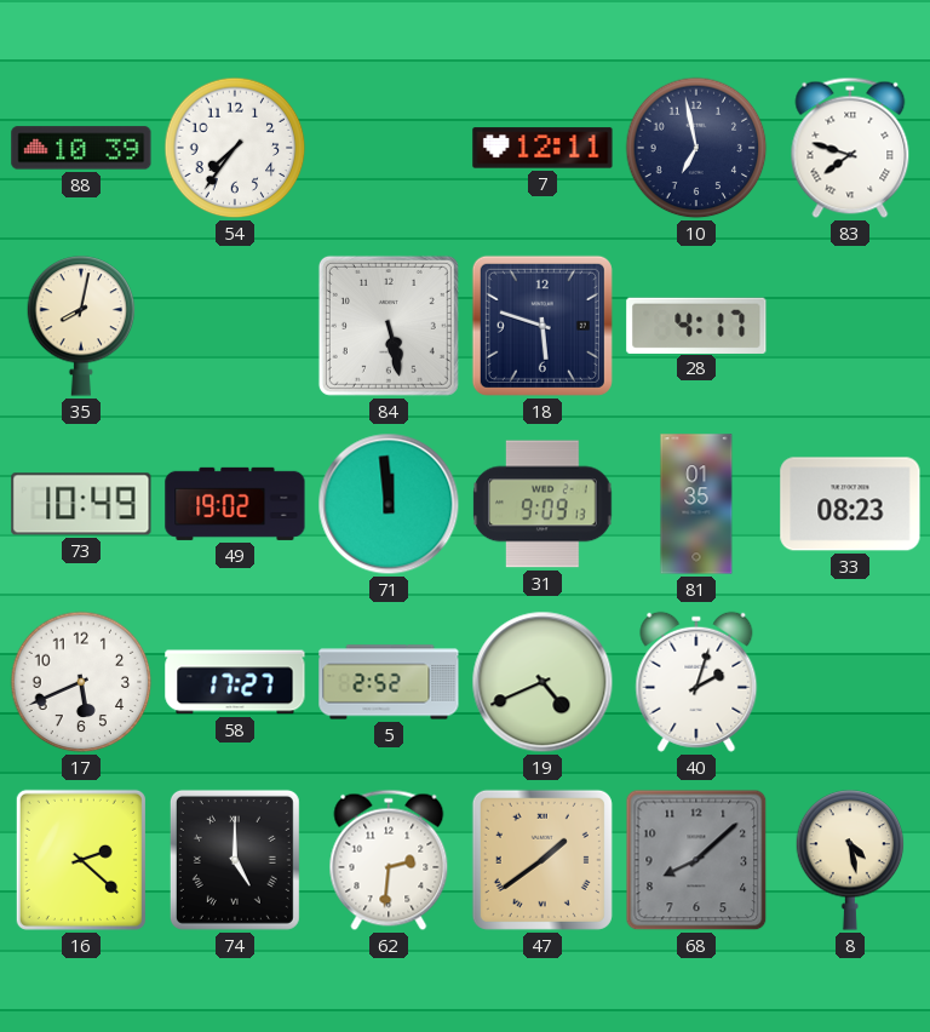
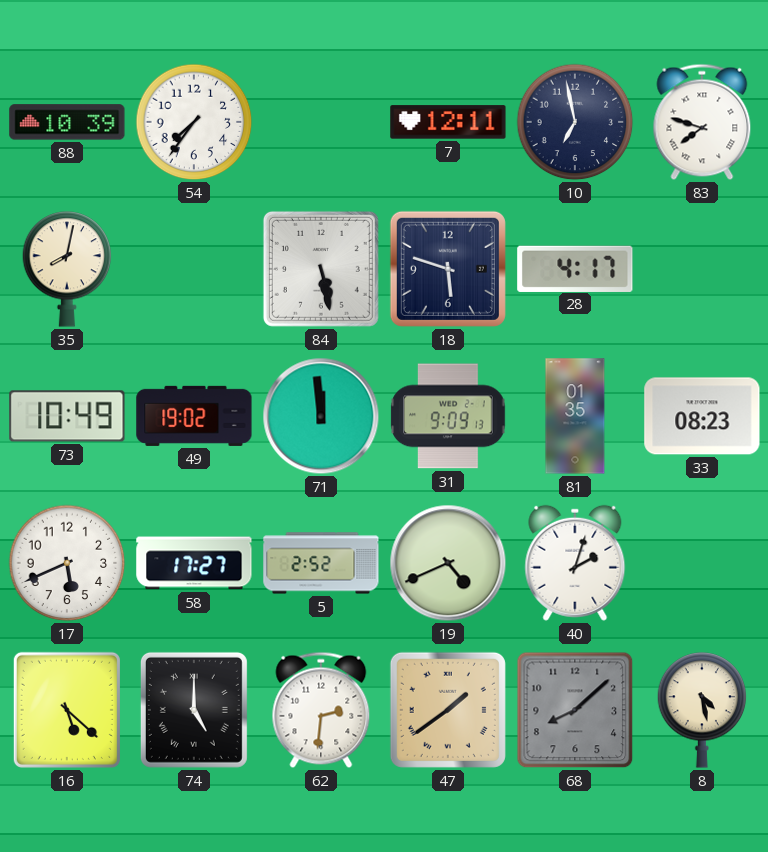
16: 2:22 -> 5:22 (67, 710)
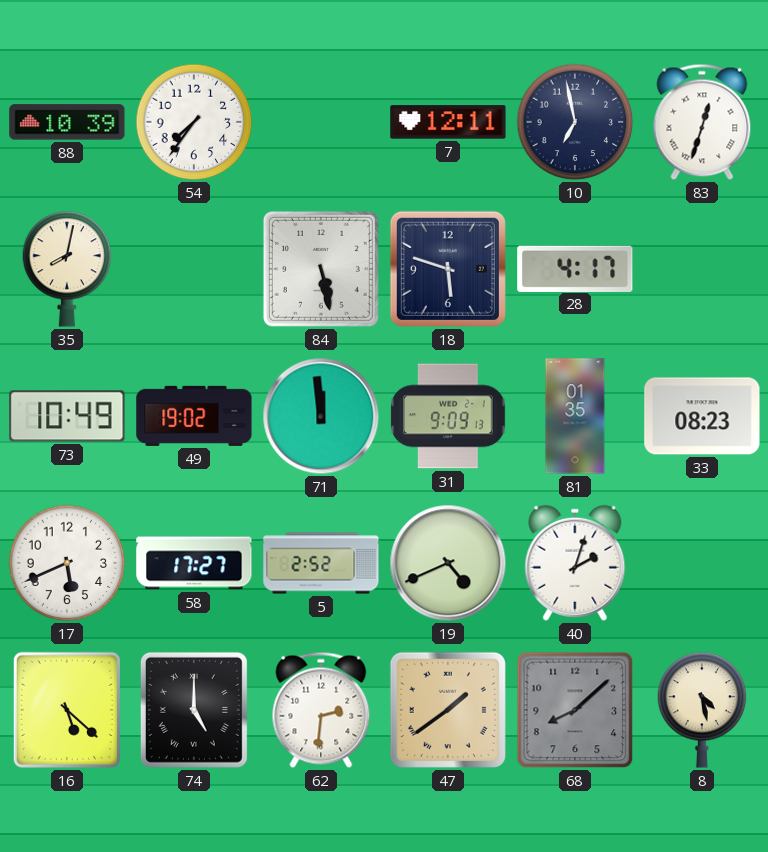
83: 7:48 -> 12:33 (702, 122)
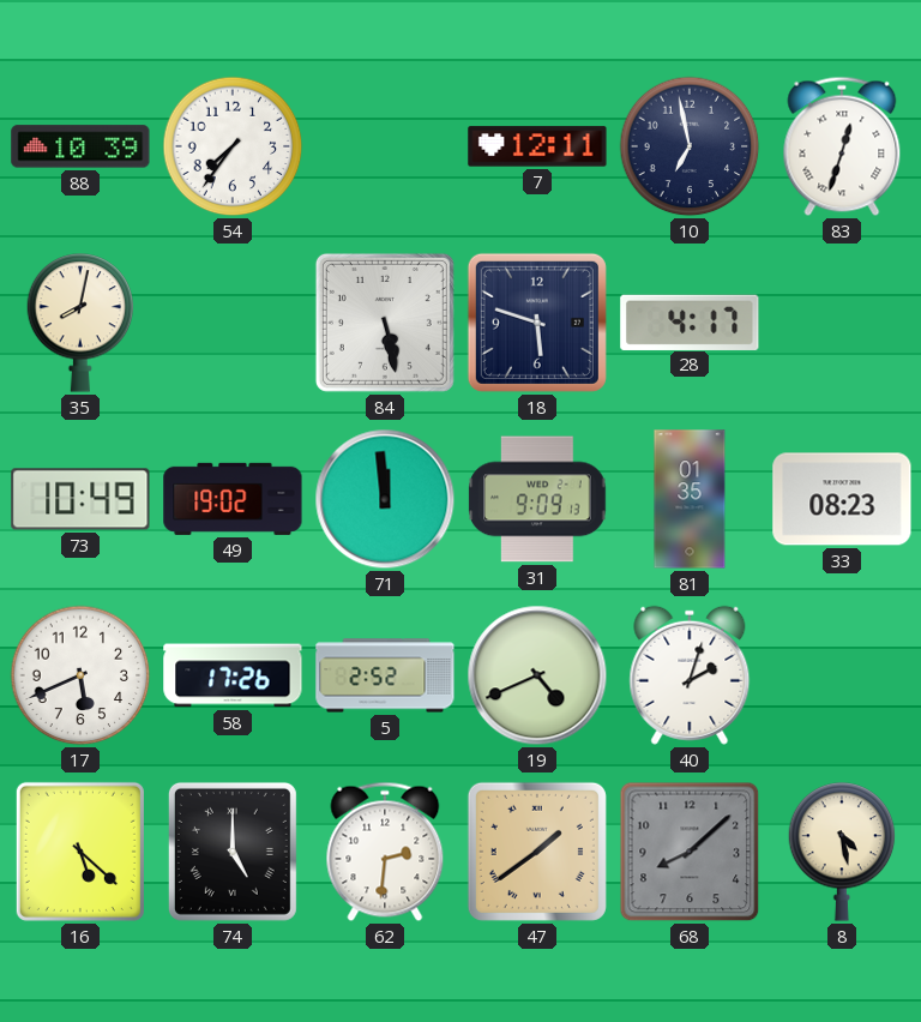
58: 17:27 -> 17:26 (233, 675)
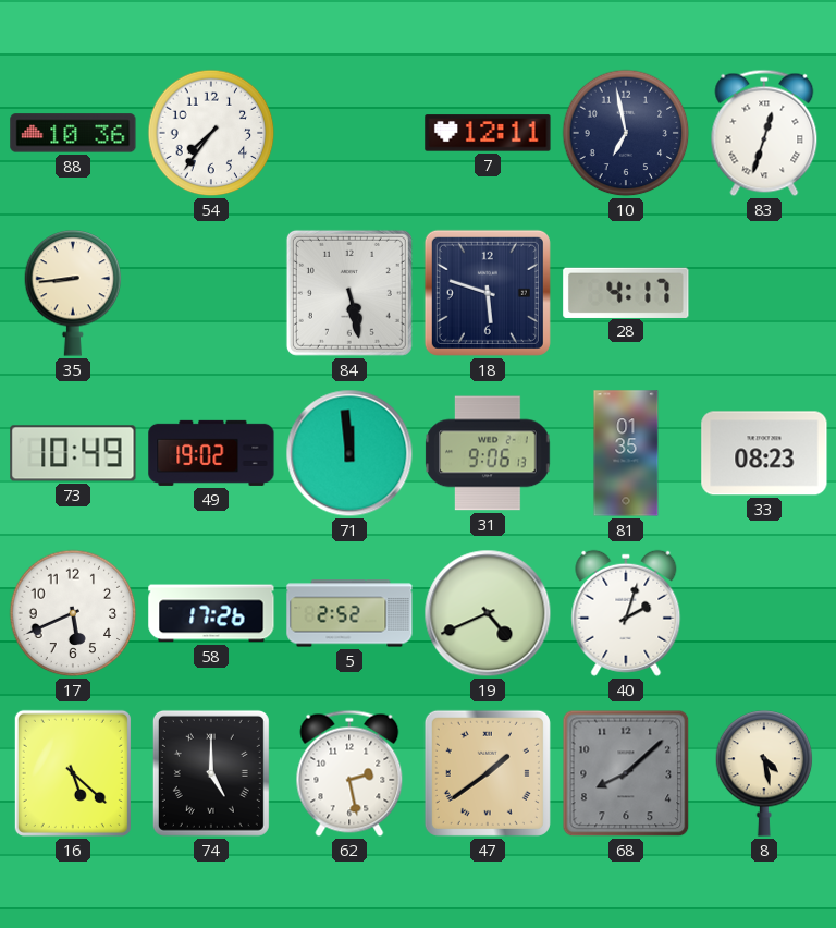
88: 10:39 -> 10:36 (73, 133)
35: 8:02 -> 8:44 (73, 293)
31: 9:09 -> 9:06 (488, 453)
62: 2:31 -> 2:28 (349, 773)
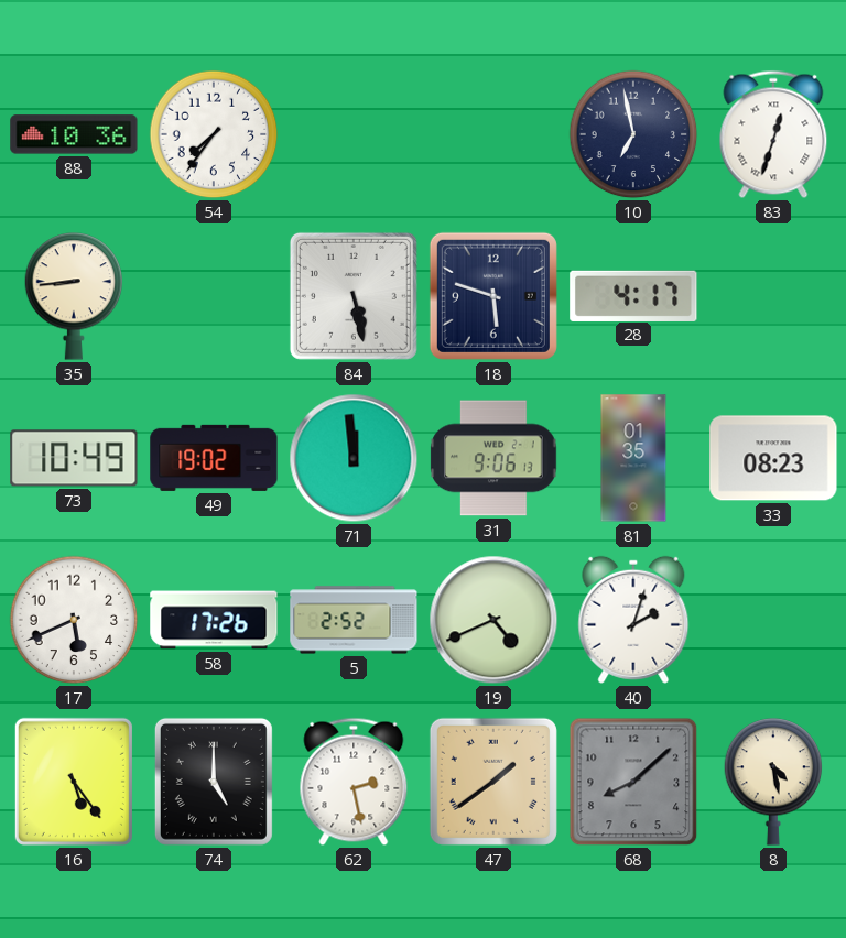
7: 12:11 -> none (488, 133)
16: 5:22 -> 5:24 (74, 782)
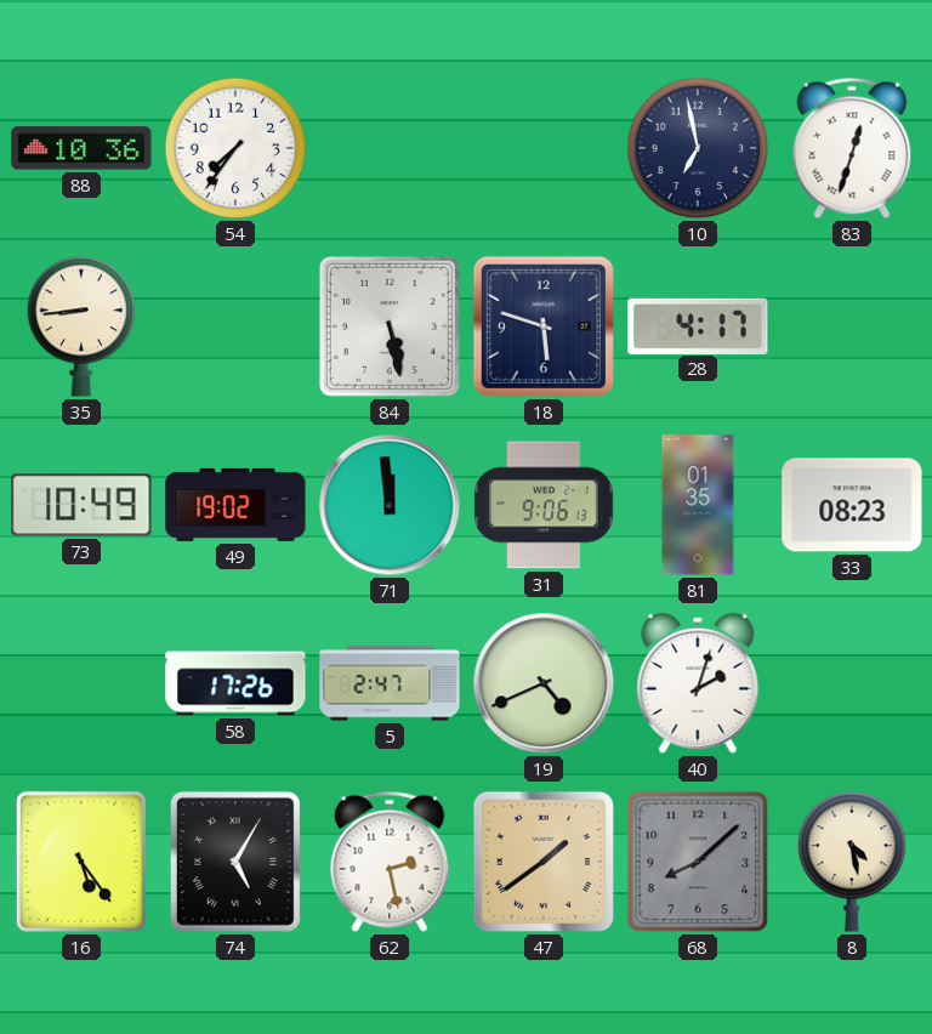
17: 5:41 -> none (74, 620)
5: 2:52 -> 2:47 (390, 683)
74: 5:00 -> 5:05 (235, 862)
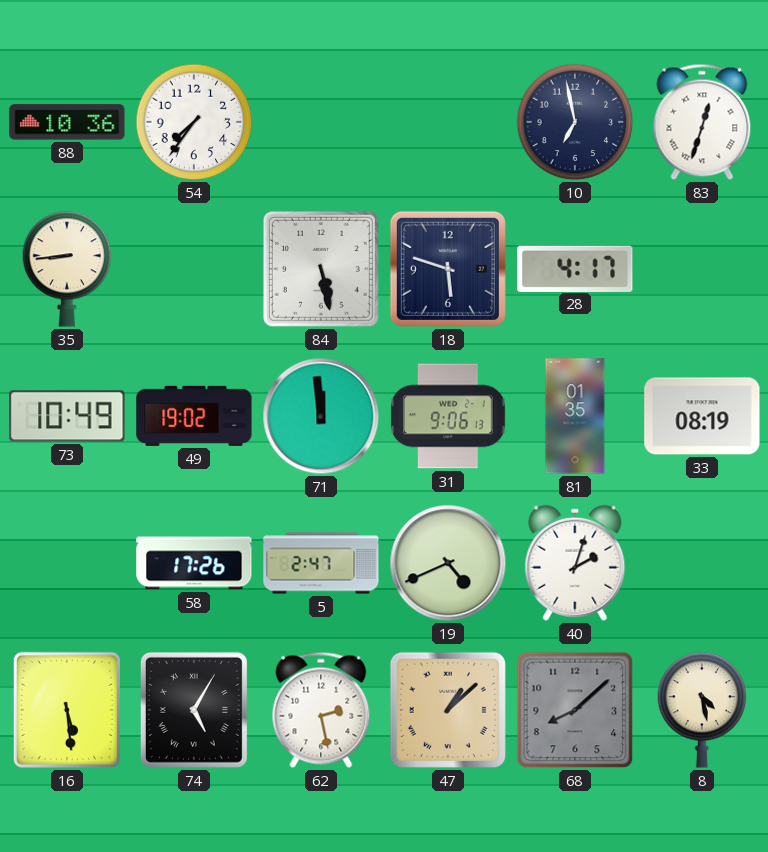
33: 08:23 -> 08:19 (702, 416)
16: 5:24 -> 5:29 (67, 710)
47: 1:39 -> 1:08 (448, 710)
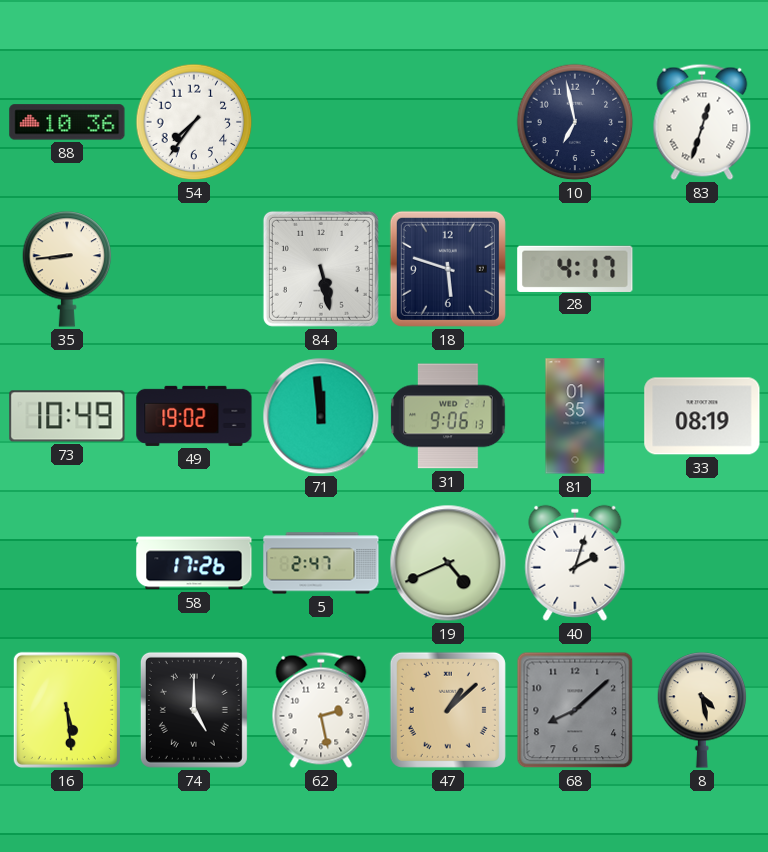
74: 5:05 -> 5:00 (194, 710)
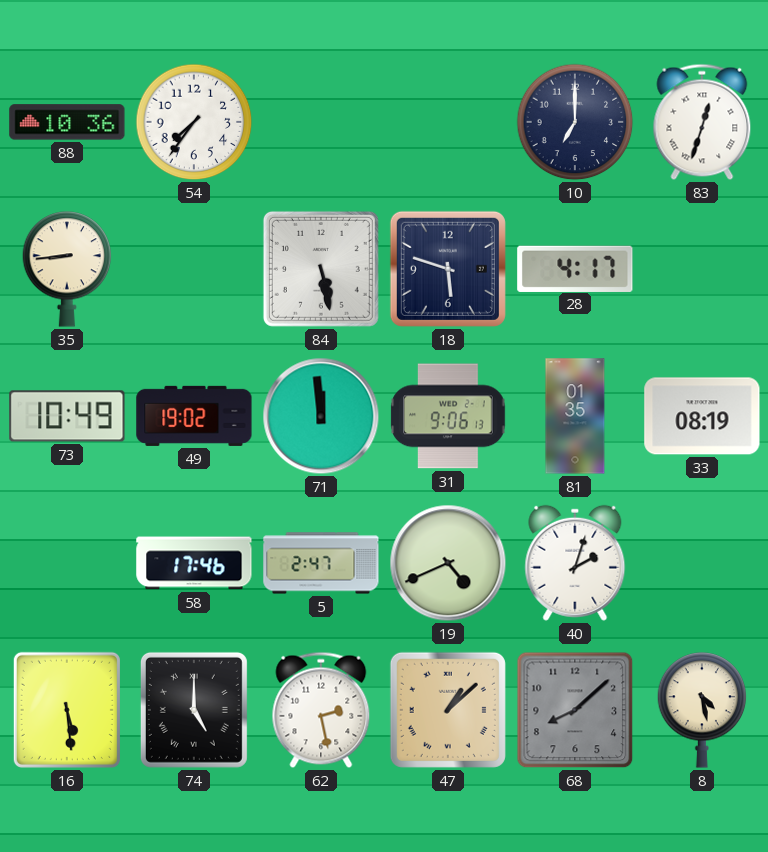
10: 6:58 -> 7:00 (575, 122)
58: 17:26 -> 17:46 (194, 563)
